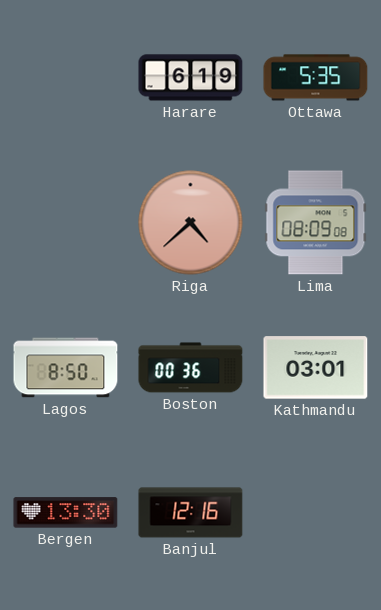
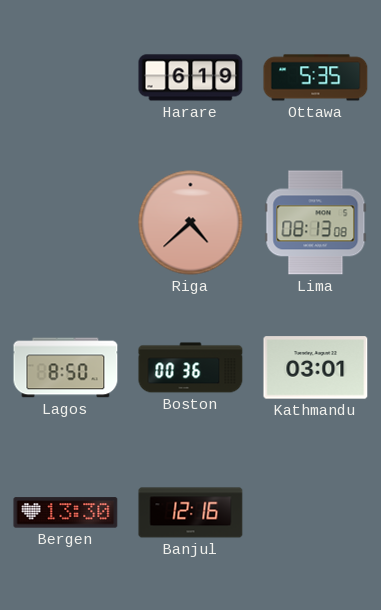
Lima: 08:09 -> 08:13 (316, 223)
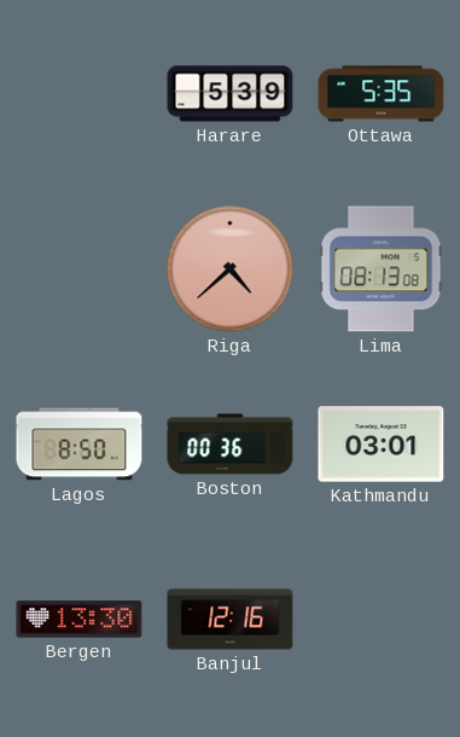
Harare: 6:19 -> 5:39 (231, 94)
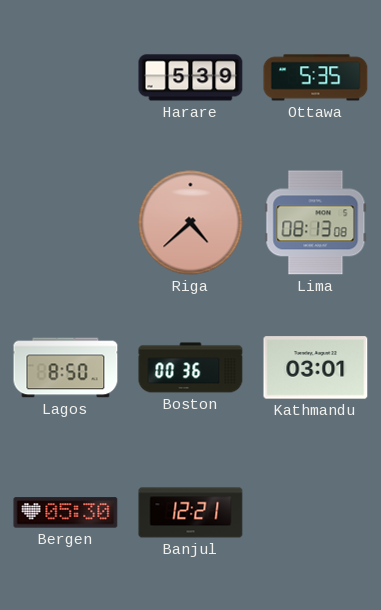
Bergen: 13:30 -> 05:30 (66, 513)
Banjul: 12:16 -> 12:21 (191, 513)
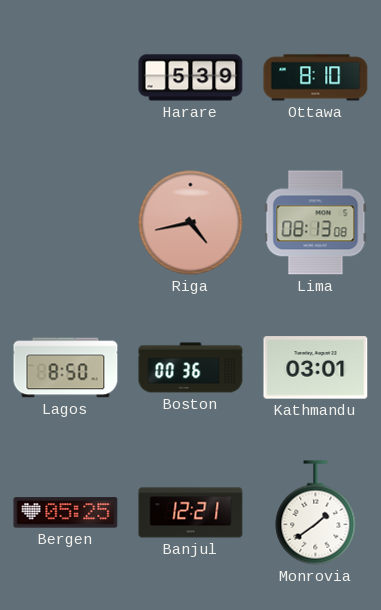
Ottawa: 5:35 -> 8:10 (316, 78)
Riga: 4:38 -> 4:43 (191, 223)
Bergen: 05:30 -> 05:25 (66, 513)
Monrovia: none -> 1:39 (316, 513)
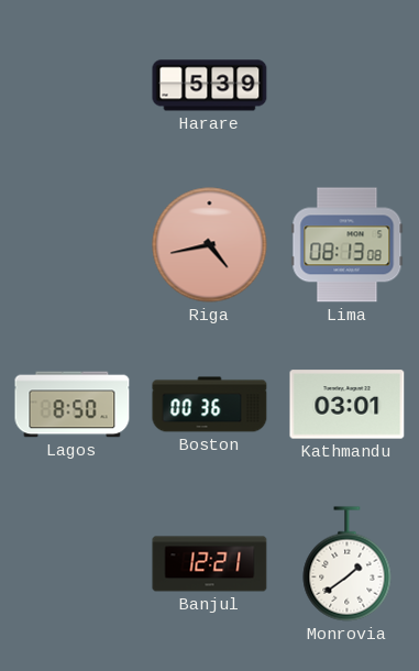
Ottawa: 8:10 -> none (316, 78)
Bergen: 05:25 -> none (66, 513)
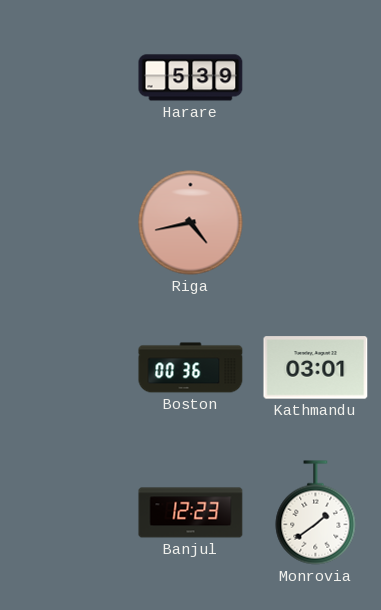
Lima: 08:13 -> none (348, 245)
Lagos: 8:50 -> none (73, 405)
Banjul: 12:21 -> 12:23 (191, 513)
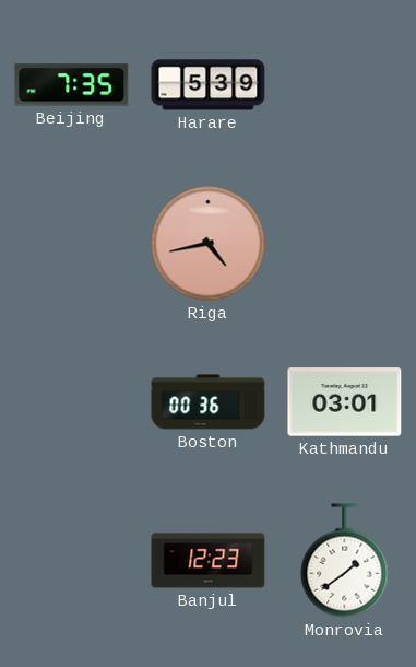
Beijing: none -> 7:35 (72, 85)
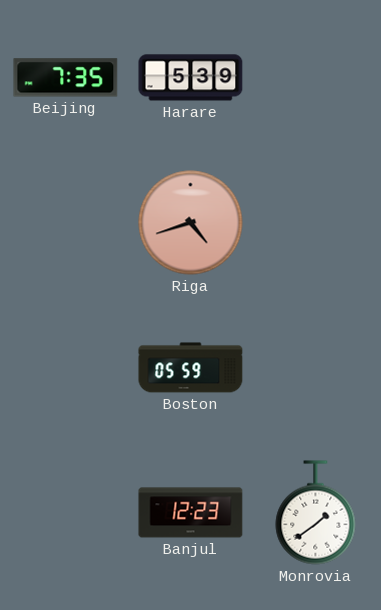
Riga: 4:43 -> 4:42 (191, 223)
Boston: 00:36 -> 05:59 (191, 368)
Kathmandu: 03:01 -> none (345, 402)
